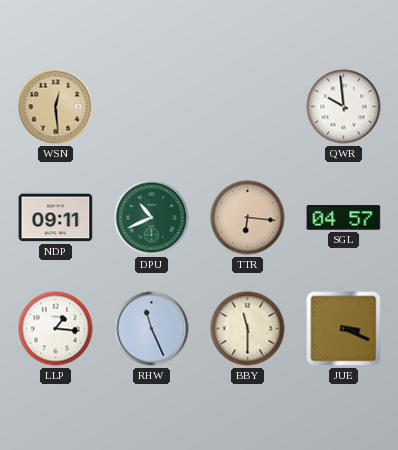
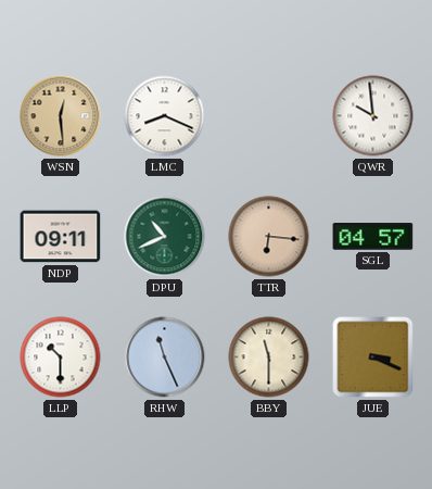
LMC: none -> 8:19 (165, 116)
LLP: 1:16 -> 10:30 (61, 358)
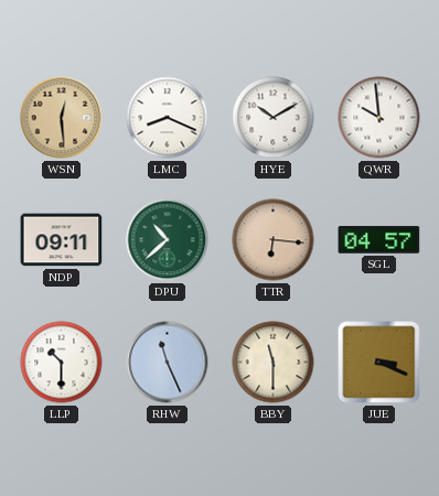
HYE: none -> 10:10 (274, 118)
DPU: 10:41 -> 10:38 (168, 240)
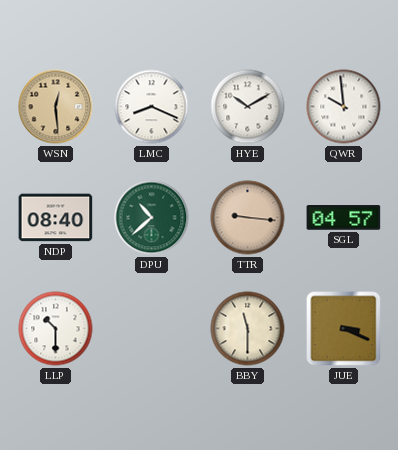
NDP: 09:11 -> 08:40 (56, 218)
TTR: 6:16 -> 9:16 (248, 218)
RHW: 11:26 -> none (168, 363)
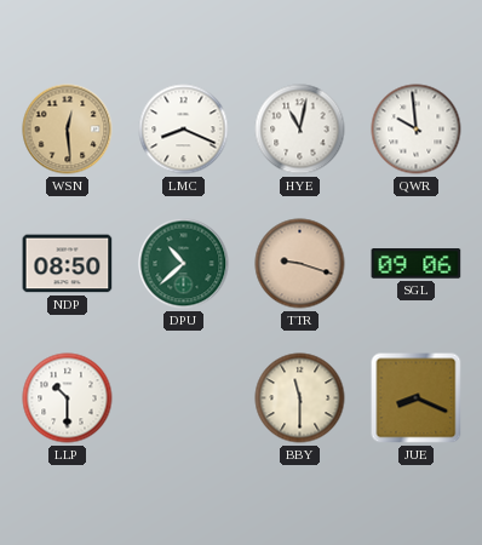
HYE: 10:10 -> 11:02 (300, 130)
NDP: 08:40 -> 08:50 (68, 264)
TTR: 9:16 -> 9:18 (300, 264)
SGL: 04:57 -> 09:06 (417, 264)
JUE: 3:19 -> 8:19 (417, 398)
